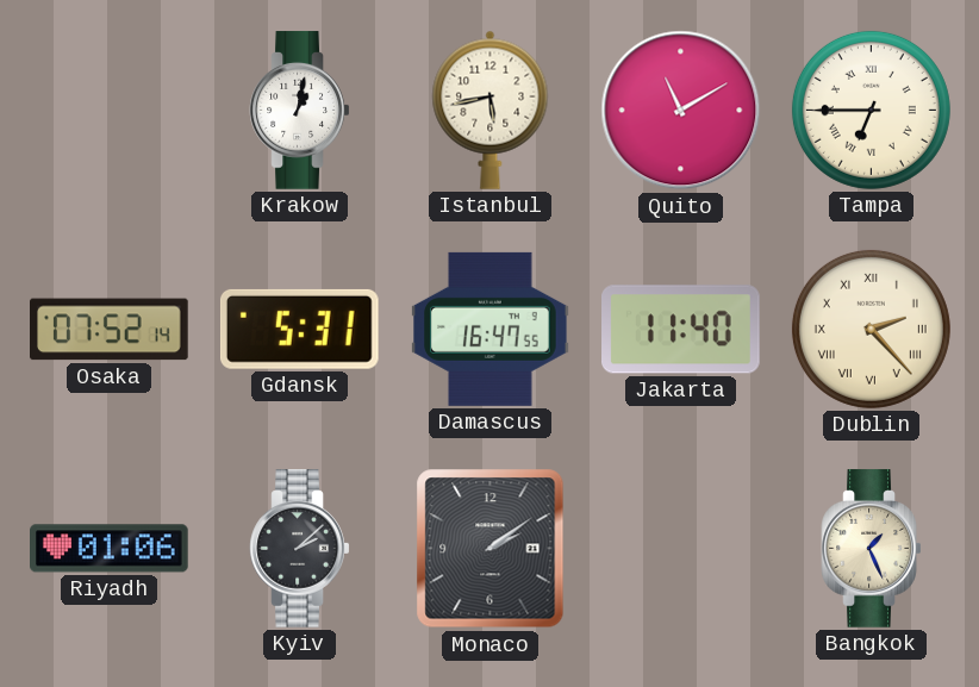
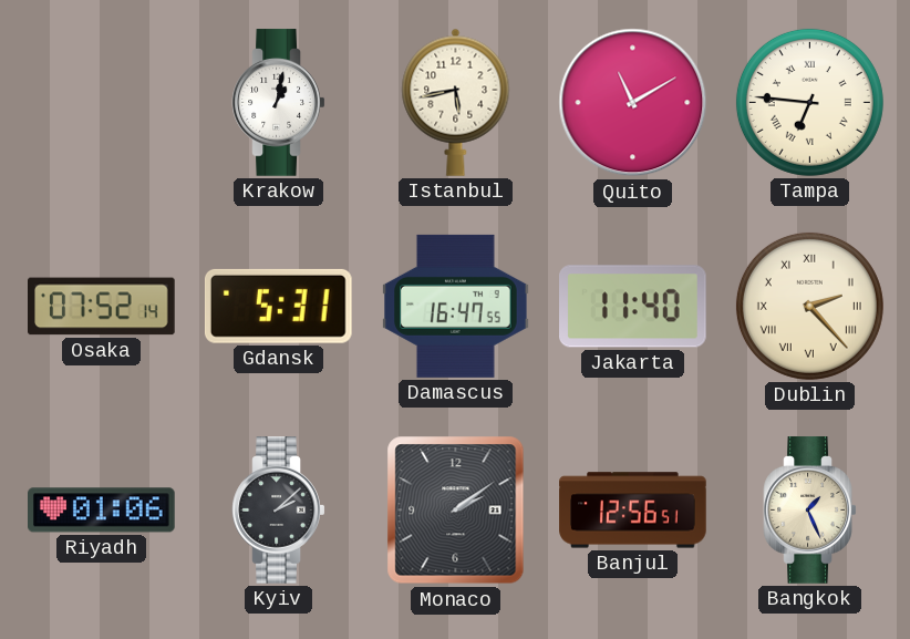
Tampa: 6:45 -> 6:46 (809, 102)
Banjul: none -> 12:56 (633, 511)
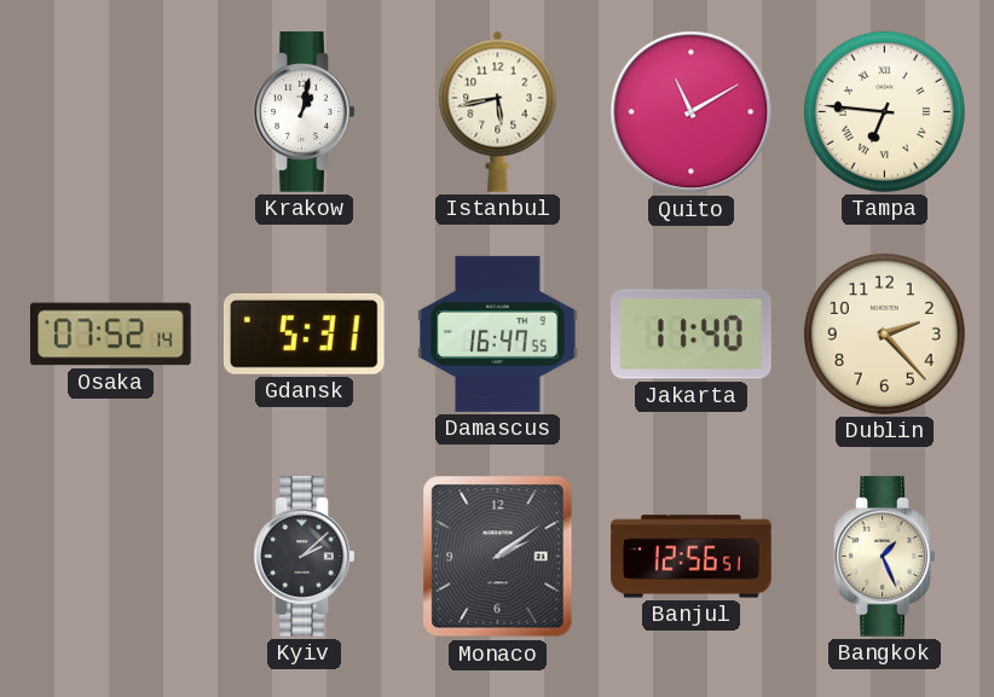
Dublin numerals: Roman -> Arabic (884, 333)
Riyadh: 01:06 -> none (102, 511)
